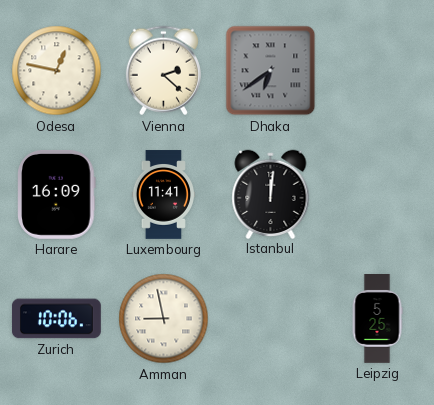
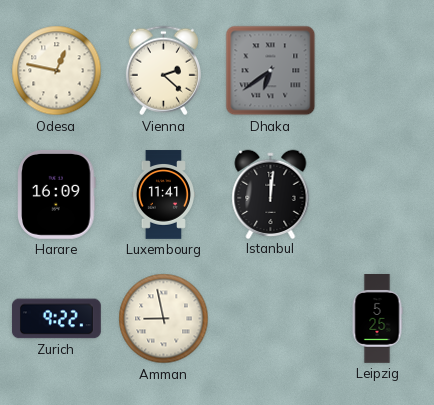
Zurich: 10:06 -> 9:22 (57, 319)
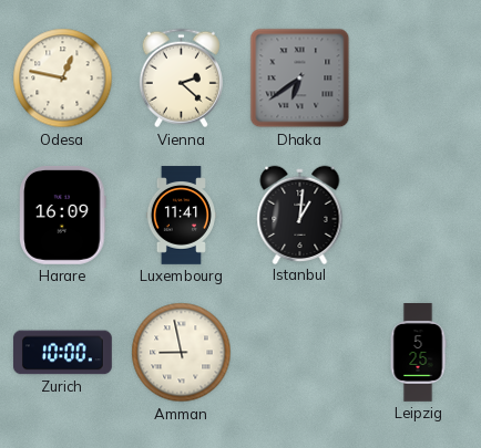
Istanbul: 12:01 -> 1:01 (300, 215)
Zurich: 9:22 -> 10:00 (63, 353)
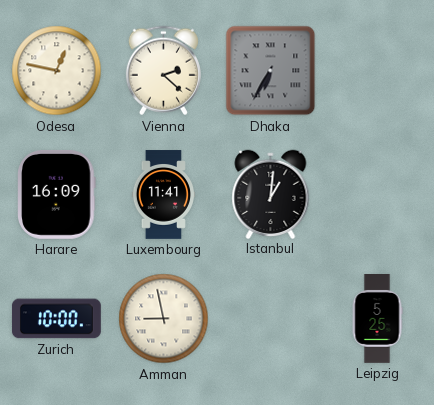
Dhaka: 6:39 -> 6:35 (271, 71)
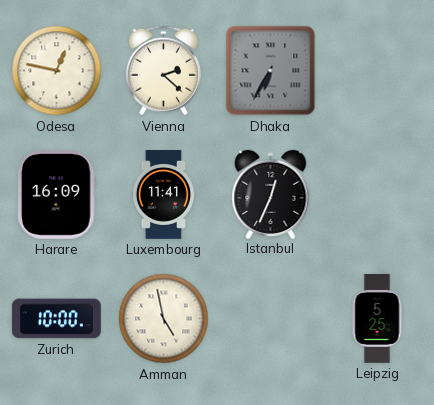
Istanbul: 1:01 -> 12:34 (271, 194)
Amman: 8:58 -> 4:58 (164, 319)
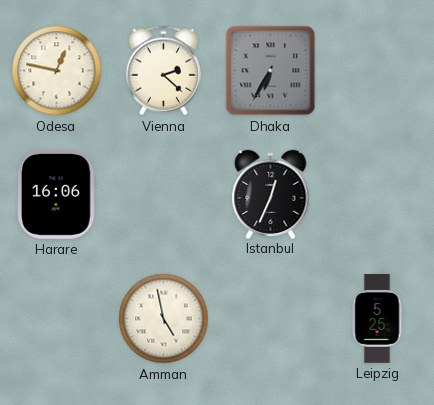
Harare: 16:09 -> 16:06 (57, 194)
Luxembourg: 11:41 -> none (163, 195)
Zurich: 10:00 -> none (57, 319)
